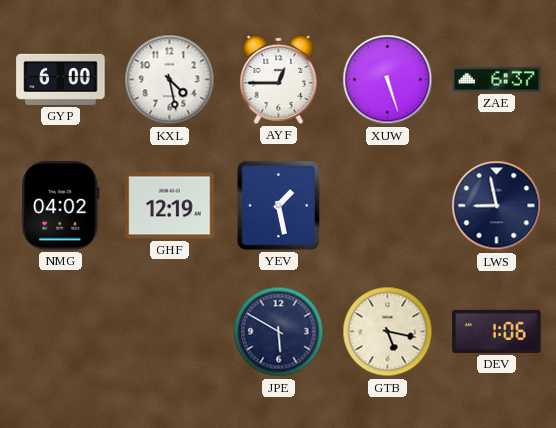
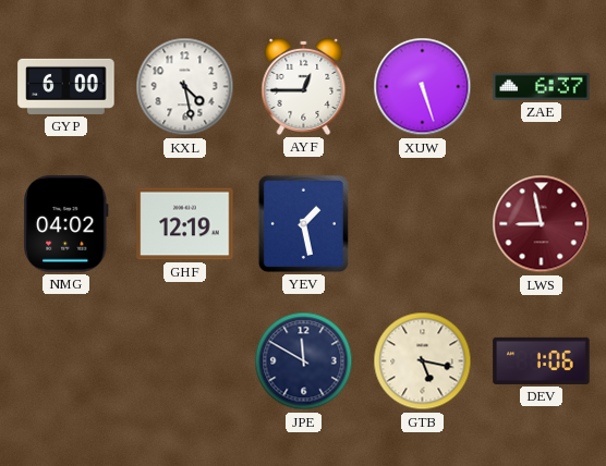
LWS dial: navy -> burgundy (542, 224)
JPE: 5:50 -> 11:50 (304, 361)
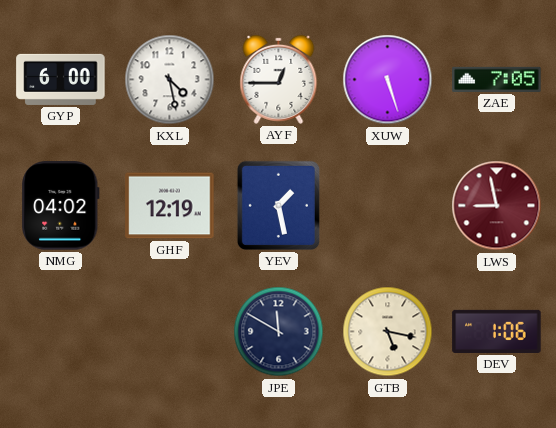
ZAE: 6:37 -> 7:05 (497, 79)
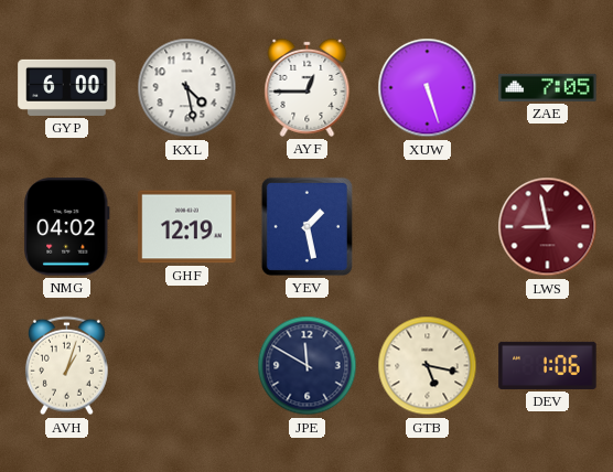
AVH: none -> 1:03 (66, 366)
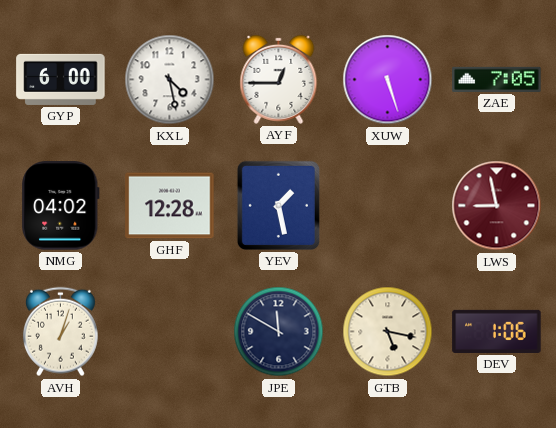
GHF: 12:19 -> 12:28 (170, 206)
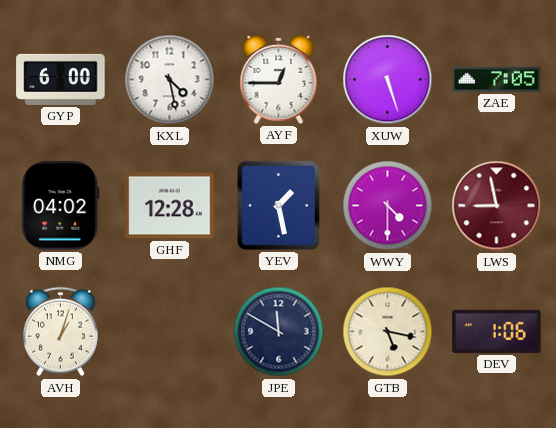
WWY: none -> 4:30 (388, 206)
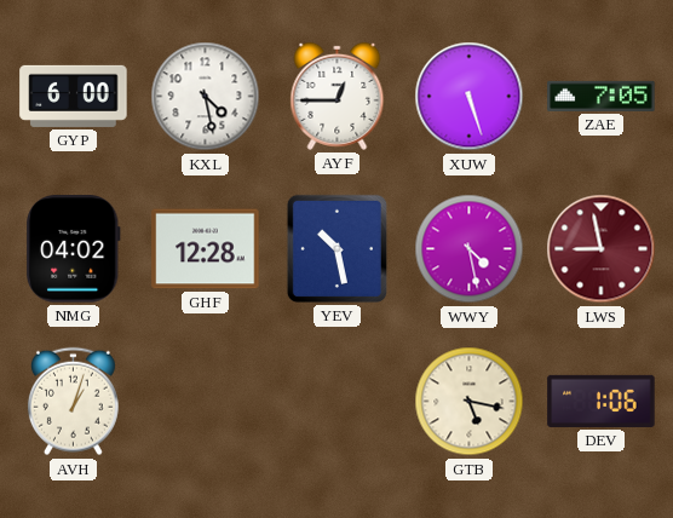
YEV: 1:28 -> 10:28 (336, 248)
WWY: 4:30 -> 4:28 (470, 249)
JPE: 11:50 -> none (279, 332)
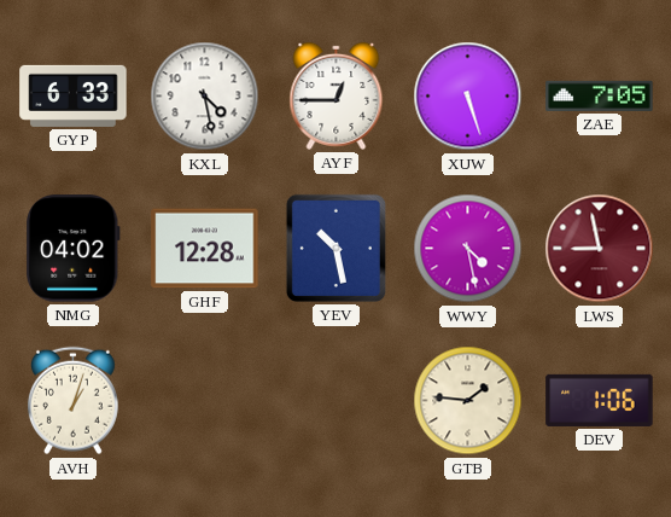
GYP: 6:00 -> 6:33 (74, 95)
GTB: 5:17 -> 1:46 (468, 401)
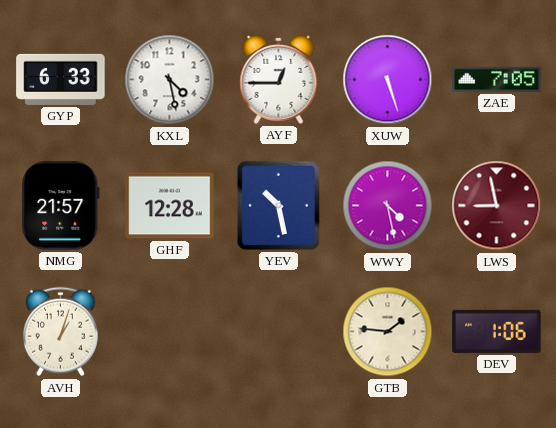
NMG: 04:02 -> 21:57 (61, 206)
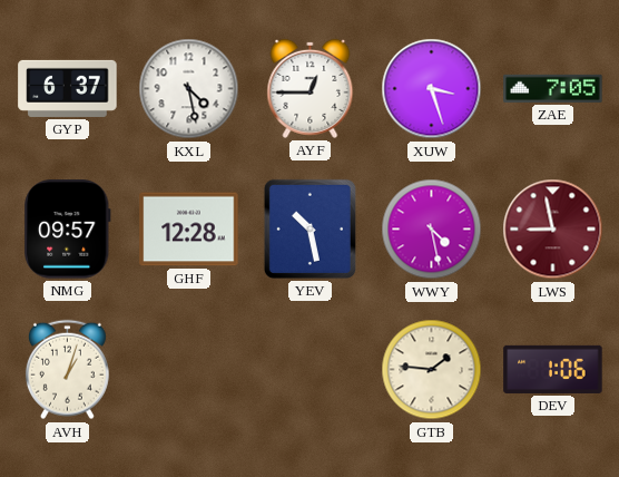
GYP: 6:33 -> 6:37 (68, 88)
XUW: 5:27 -> 3:27 (432, 89)
NMG: 21:57 -> 09:57 (68, 230)
